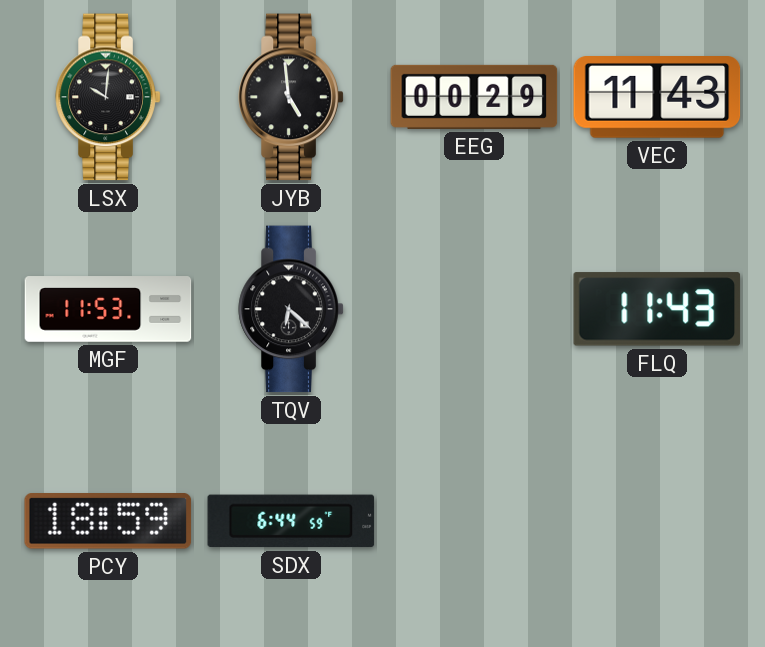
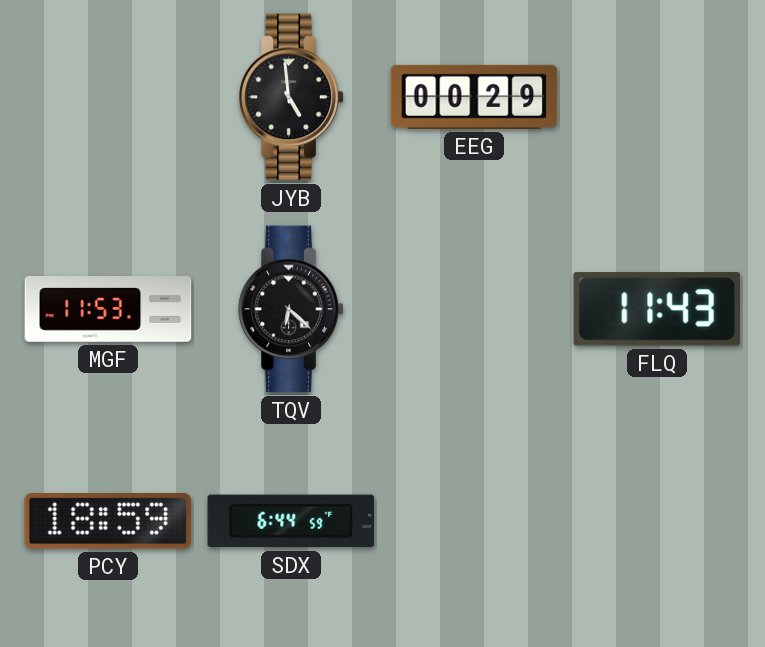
LSX: 10:01 -> none (108, 97)
VEC: 11:43 -> none (657, 98)
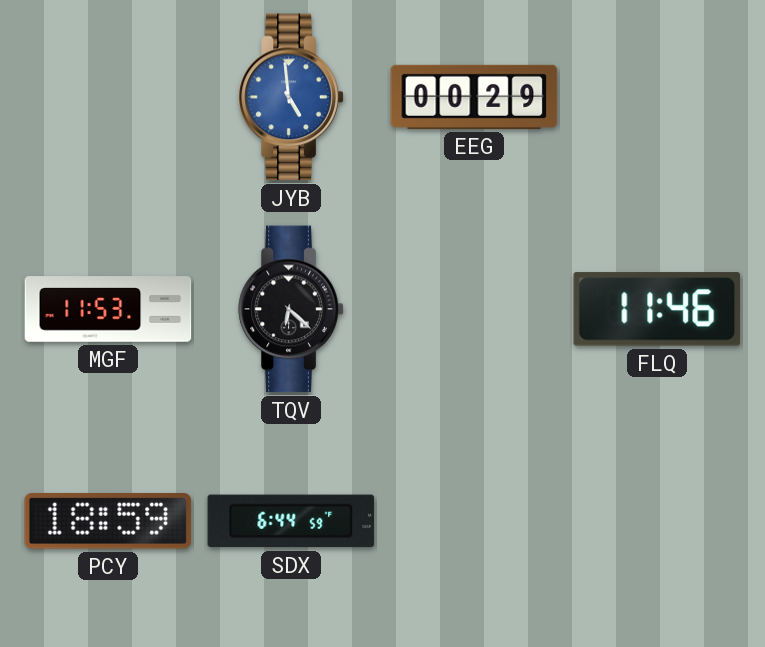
JYB dial: black -> blue (291, 97)
FLQ: 11:43 -> 11:46 (657, 309)
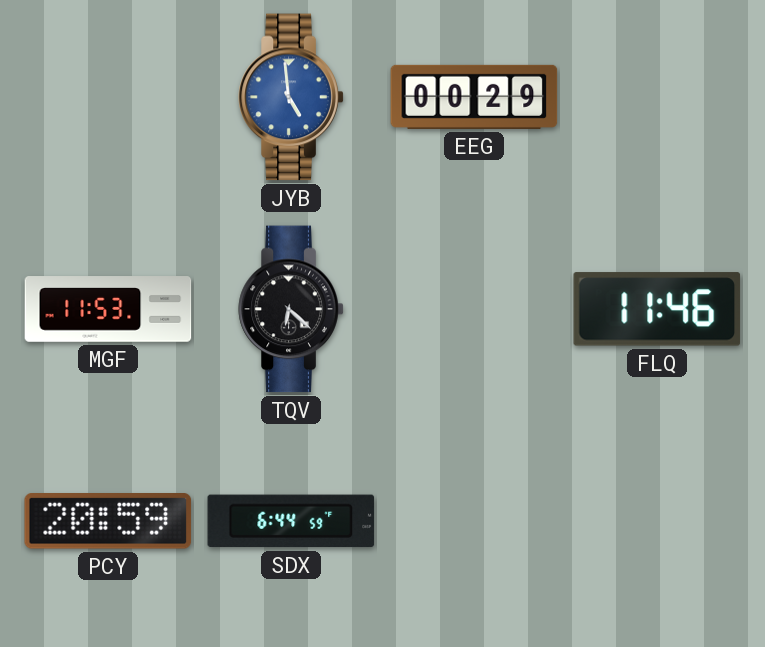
PCY: 18:59 -> 20:59 (108, 521)
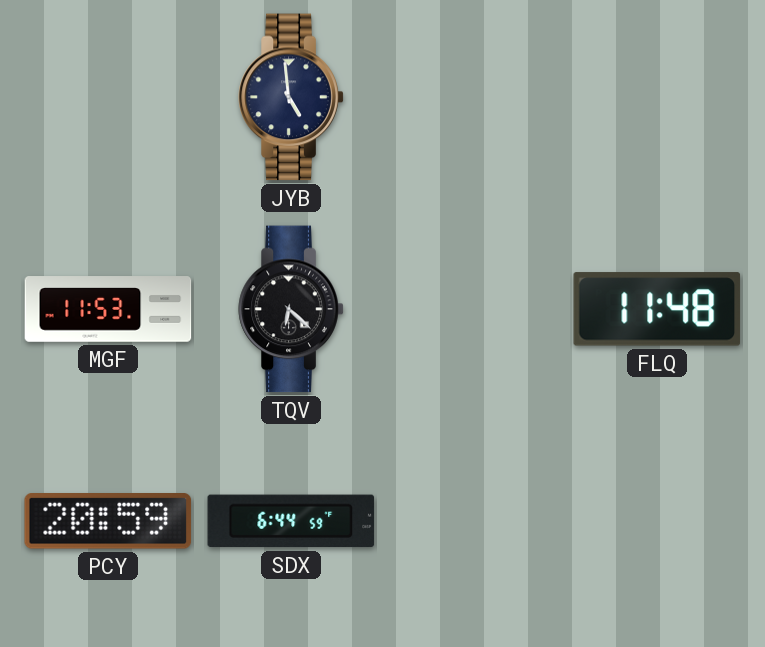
JYB dial: blue -> navy (291, 97)
EEG: 00:29 -> none (474, 97)
FLQ: 11:46 -> 11:48 (657, 309)
